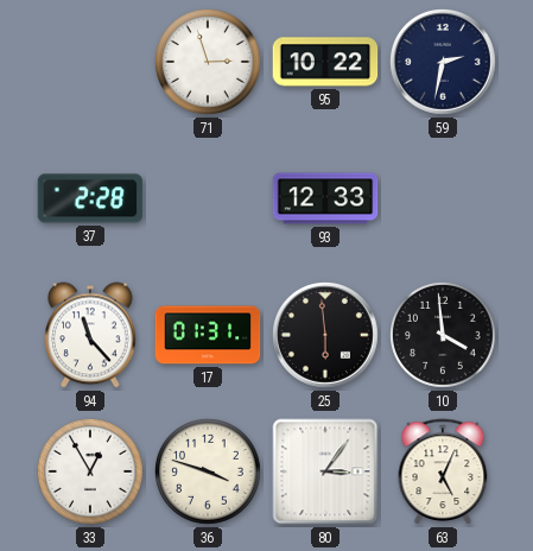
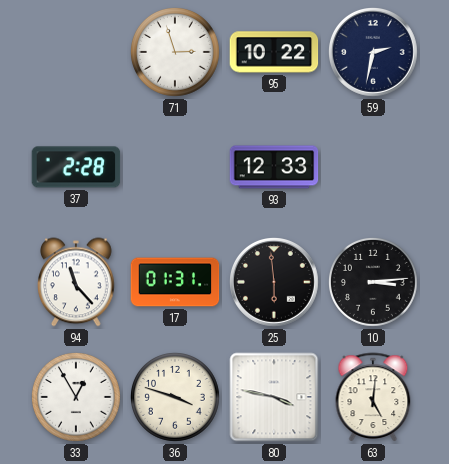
10: 3:59 -> 3:14 (374, 283)
80: 3:06 -> 3:47 (274, 397)
63: 5:04 -> 5:01 (373, 397)
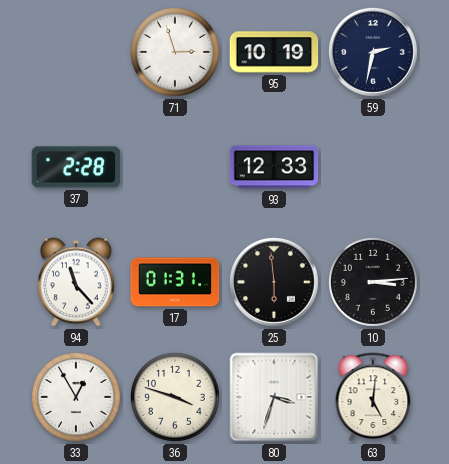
95: 10:22 -> 10:19 (274, 52)
80: 3:47 -> 3:33 (274, 397)
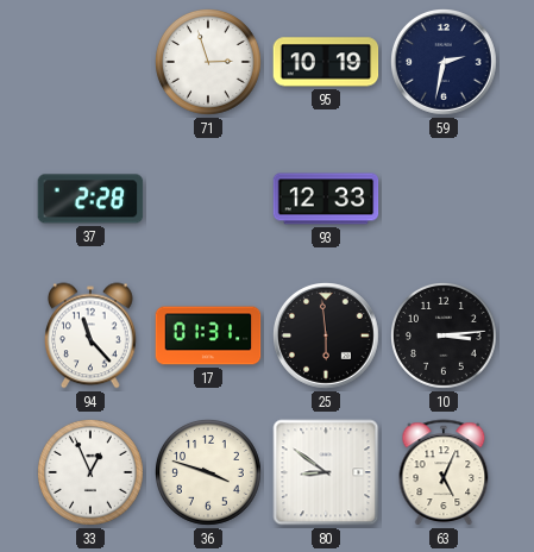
33: 12:55 -> 12:56 (92, 473)
80: 3:33 -> 8:51 (326, 472)
63: 5:01 -> 5:04 (444, 472)
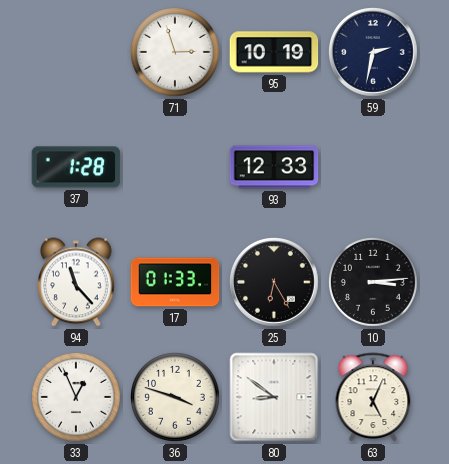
37: 2:28 -> 1:28 (76, 167)
17: 01:31 -> 01:33 (175, 282)
25: 5:59 -> 6:25 (275, 283)
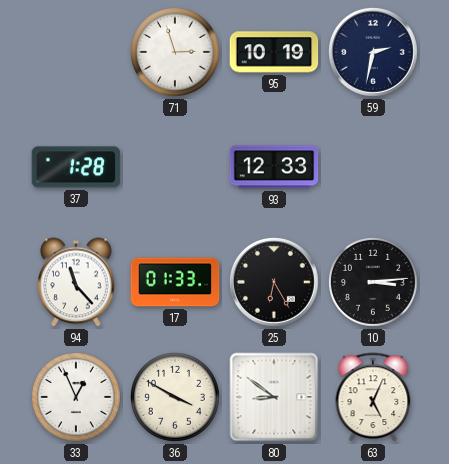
36: 3:48 -> 3:50 (176, 398)
